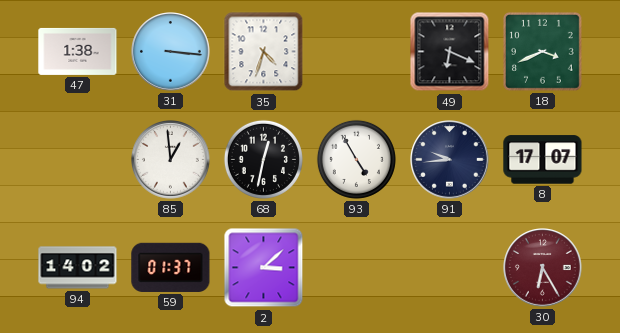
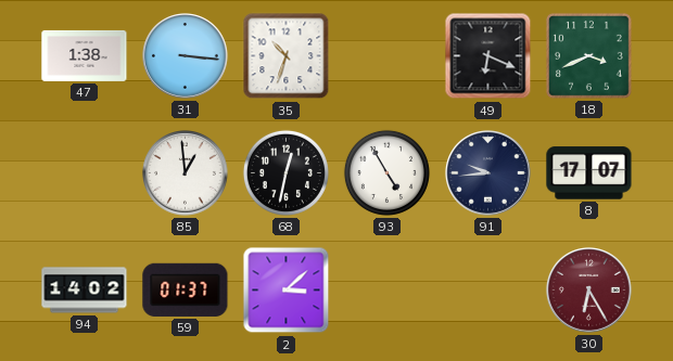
35: 4:33 -> 10:33 (287, 56)
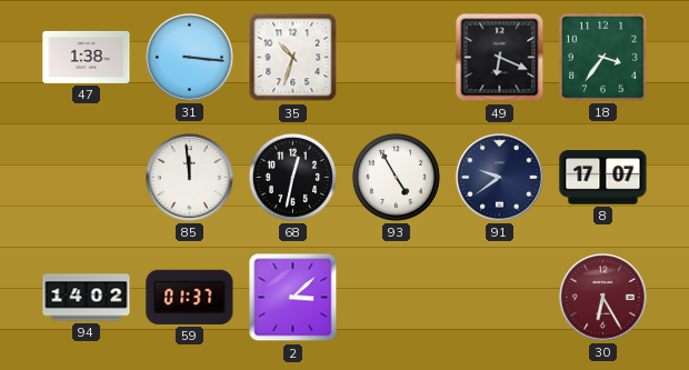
18: 3:41 -> 3:36 (602, 57)
85: 12:59 -> 11:59 (190, 178)
91: 9:44 -> 9:39 (500, 178)
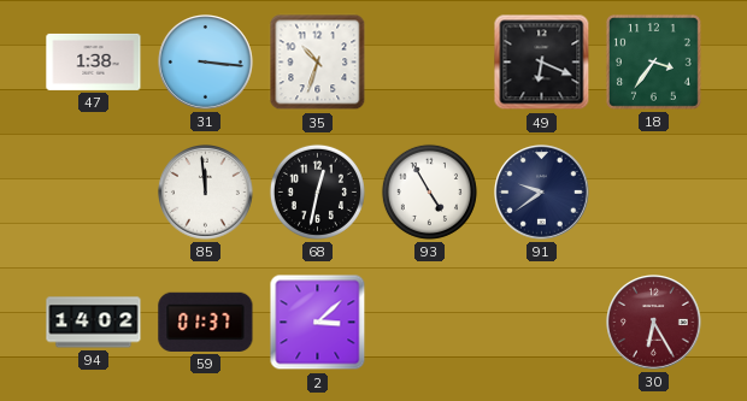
8: 17:07 -> none (603, 178)
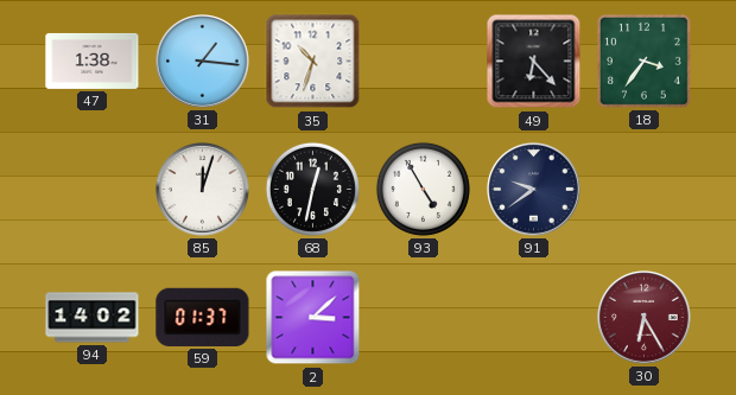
31: 3:16 -> 1:16 (203, 62)
49: 6:19 -> 6:23 (534, 62)
85: 11:59 -> 12:03 (203, 190)
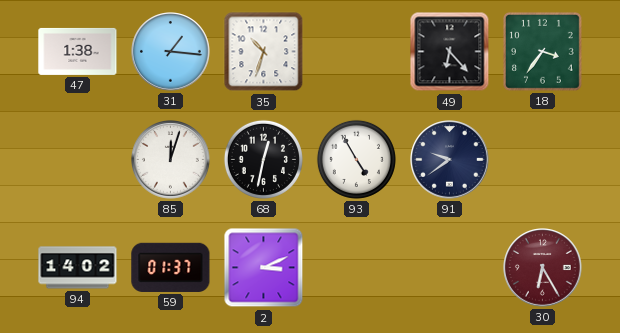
2: 3:08 -> 3:11 (264, 268)
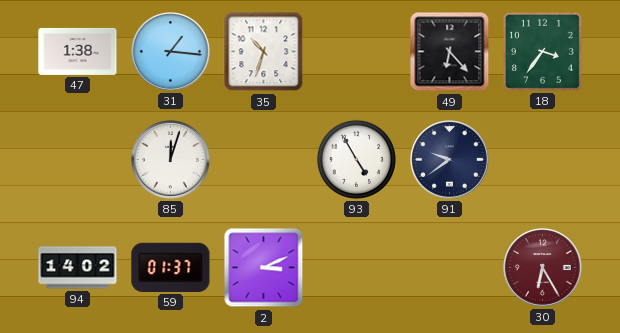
68: 12:32 -> none (263, 159)
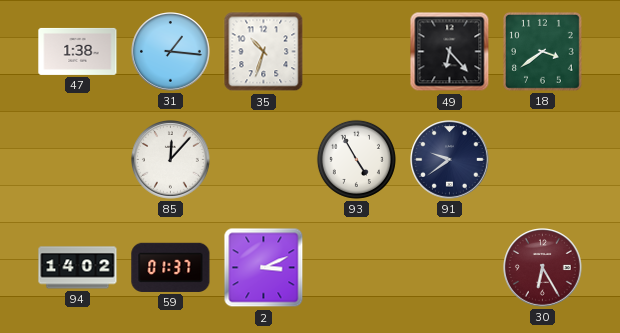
18: 3:36 -> 3:39 (542, 51)
85: 12:03 -> 12:07 (171, 160)
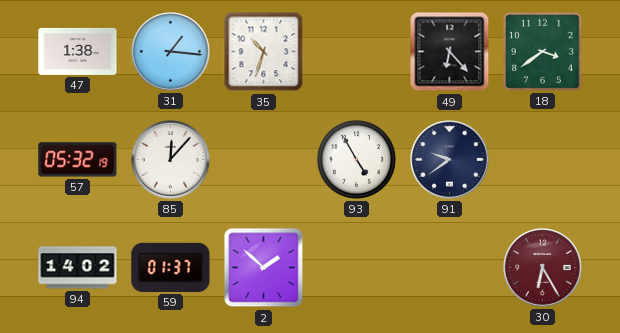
57: none -> 05:32 (78, 160)
2: 3:11 -> 1:52 (264, 268)
